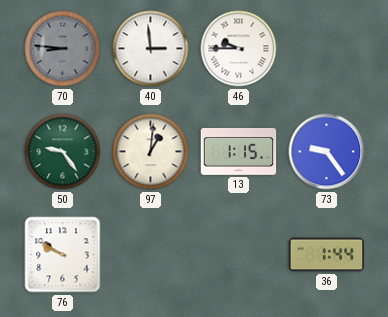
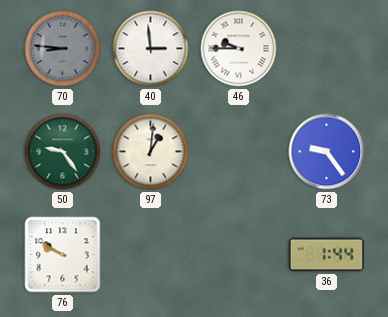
13: 1:15 -> none (239, 151)
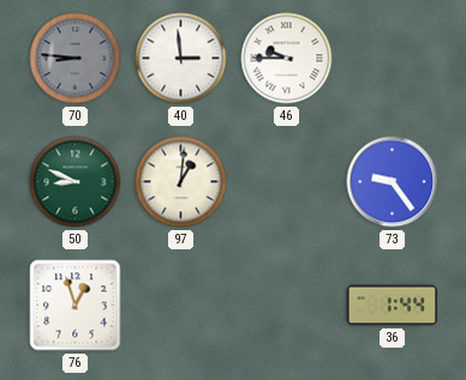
50: 9:24 -> 8:49 (76, 182)
76: 9:50 -> 12:57 (76, 306)
